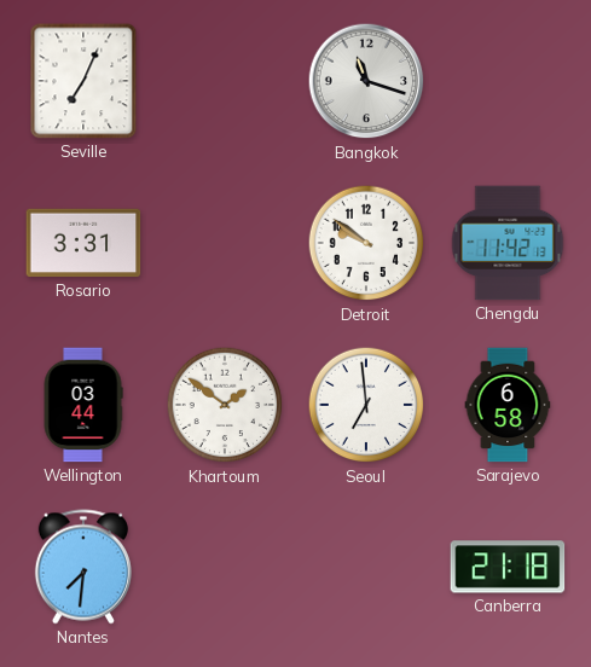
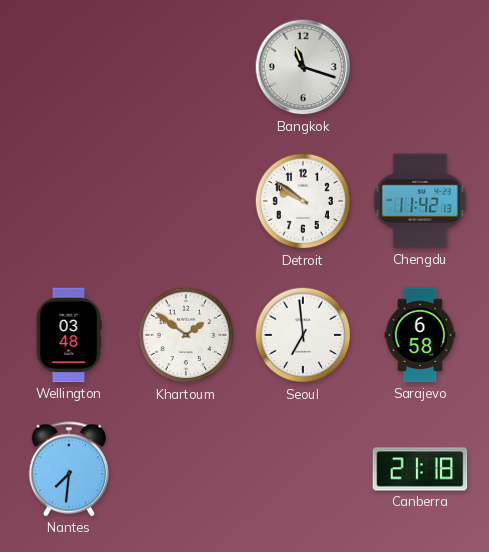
Seville: 7:04 -> none (83, 81)
Rosario: 3:31 -> none (83, 243)
Wellington: 03:44 -> 03:48 (69, 335)
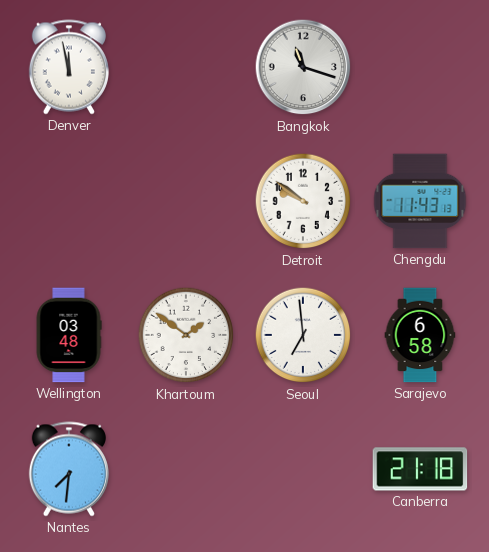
Denver: none -> 11:58 (69, 67)
Chengdu: 11:42 -> 11:43 (420, 201)
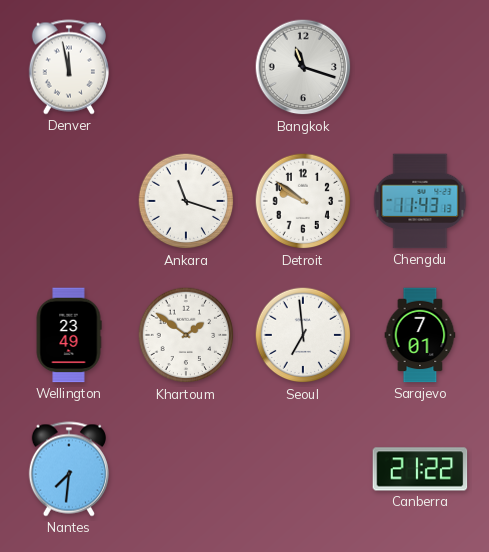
Ankara: none -> 11:18 (186, 201)
Wellington: 03:48 -> 23:49 (69, 335)
Sarajevo: 6:58 -> 7:01 (420, 335)
Canberra: 21:18 -> 21:22 (420, 469)
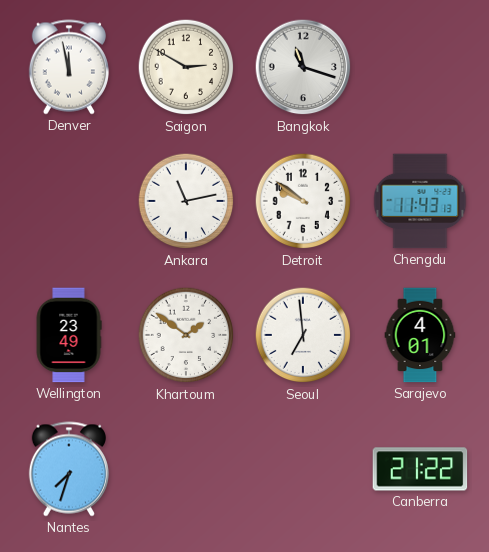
Saigon: none -> 2:50 (186, 67)
Ankara: 11:18 -> 11:13 (186, 201)
Sarajevo: 7:01 -> 4:01 (420, 335)
Nantes: 7:31 -> 7:33 (69, 469)
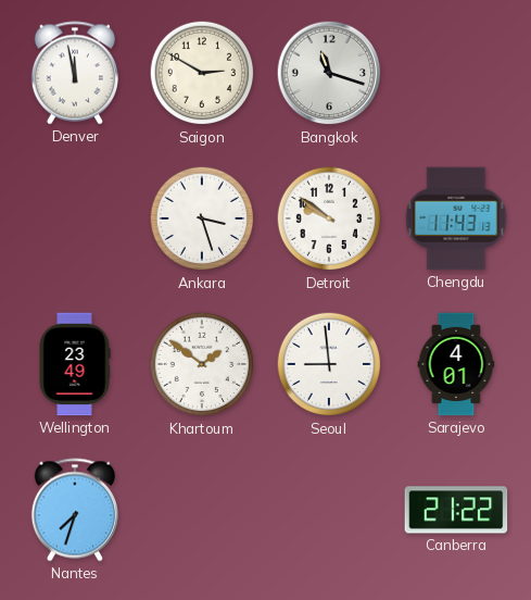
Ankara: 11:13 -> 3:27 (202, 218)
Seoul: 6:59 -> 8:59 (329, 364)
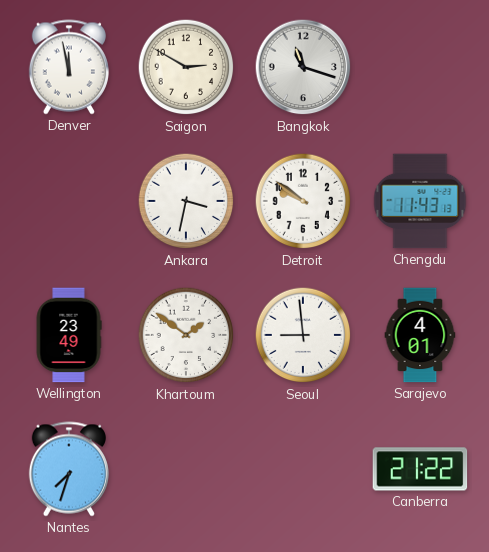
Ankara: 3:27 -> 3:32 (186, 201)
